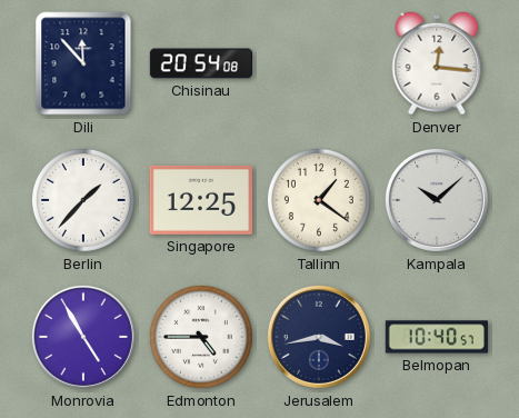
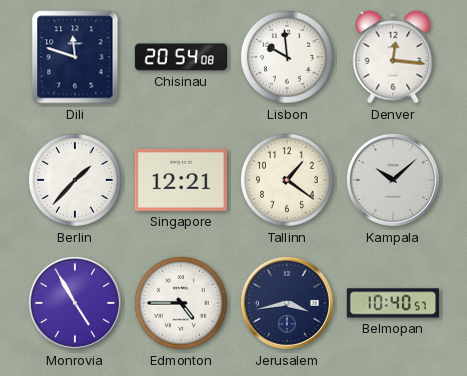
Dili: 11:53 -> 11:48 (75, 57)
Lisbon: none -> 9:59 (287, 57)
Singapore: 12:25 -> 12:21 (181, 180)
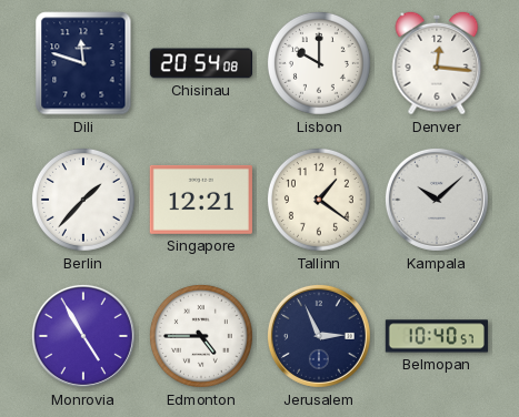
Lisbon: 9:59 -> 10:00 (319, 63)
Jerusalem: 3:43 -> 2:56 (319, 336)
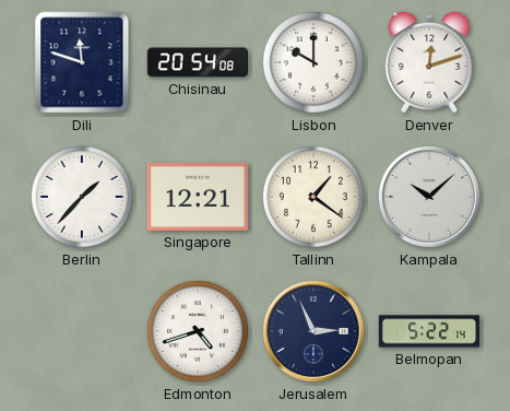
Denver: 12:16 -> 12:12 (429, 62)
Monrovia: 4:55 -> none (83, 336)
Edmonton: 4:45 -> 4:42 (198, 331)
Belmopan: 10:40 -> 5:22 (429, 331)
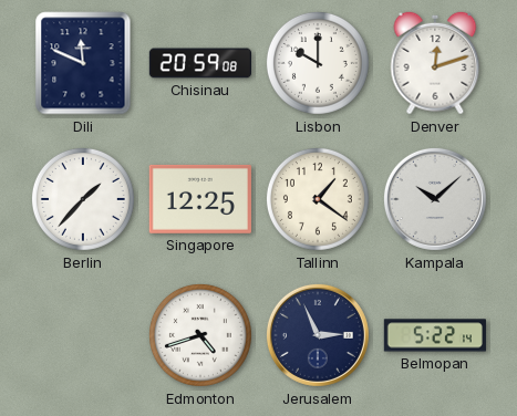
Dili: 11:48 -> 11:49 (83, 63)
Chisinau: 20:54 -> 20:59 (199, 63)
Singapore: 12:21 -> 12:25 (200, 199)
